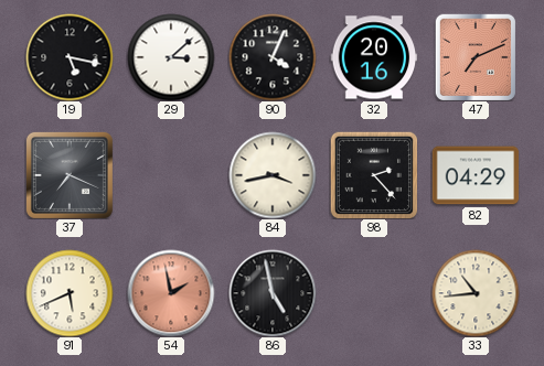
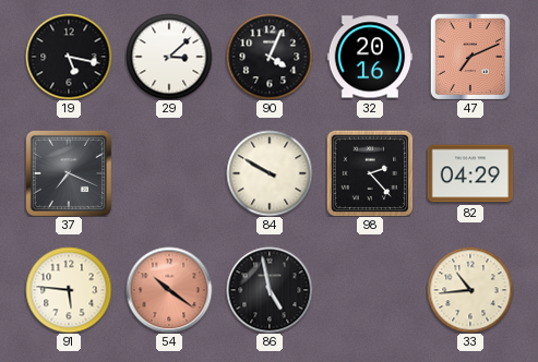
84: 3:43 -> 9:50 (270, 173)
91: 5:41 -> 5:46 (69, 290)
54: 1:58 -> 10:21 (169, 290)
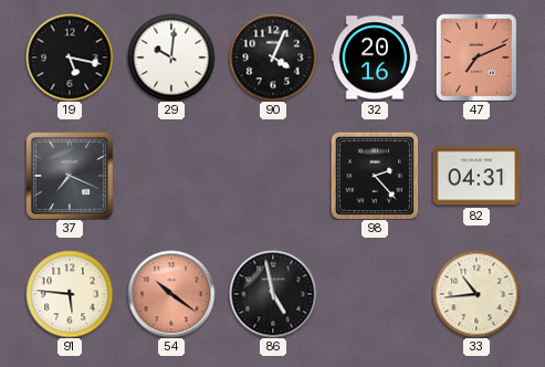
29: 3:08 -> 10:01 (171, 57)
84: 9:50 -> none (270, 173)
82: 04:29 -> 04:31 (476, 176)
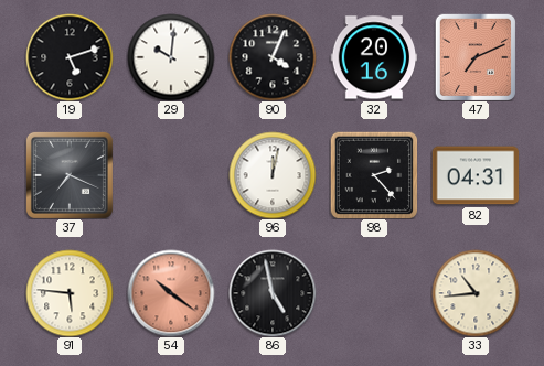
19: 5:17 -> 5:12 (70, 57)
96: none -> 12:02 (273, 175)
